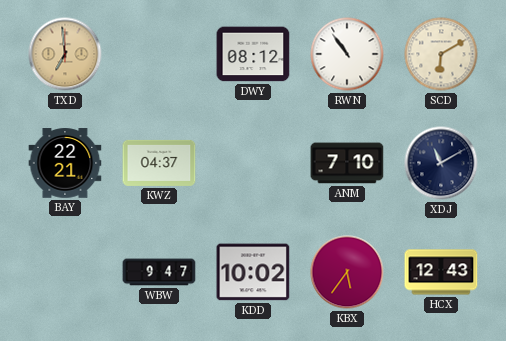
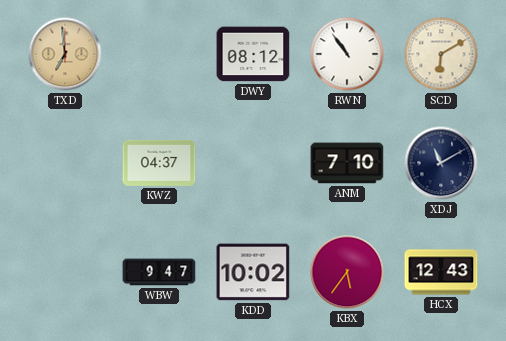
BAY: 22:21 -> none (65, 163)
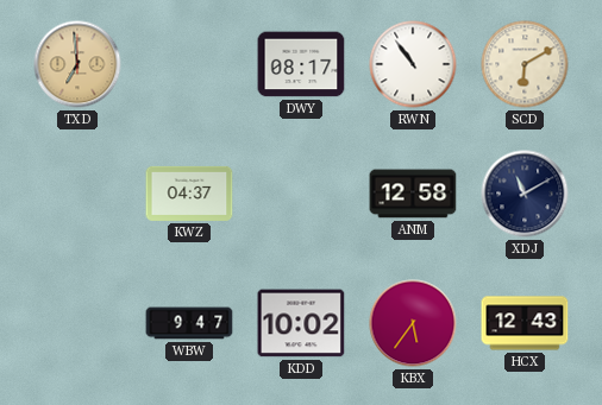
DWY: 08:12 -> 08:17 (301, 64)
ANM: 7:10 -> 12:58 (413, 194)
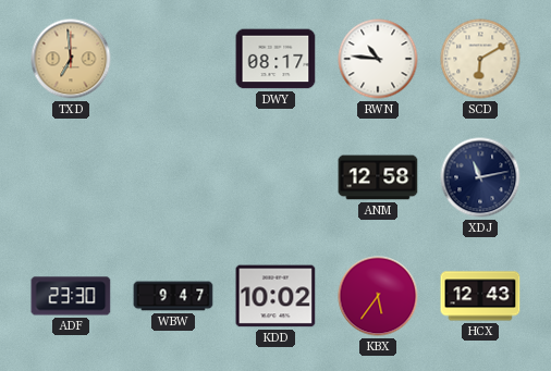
RWN: 10:54 -> 10:46 (378, 59)
KWZ: 04:37 -> none (189, 194)
XDJ: 11:10 -> 11:13 (480, 177)
ADF: none -> 23:30 (71, 296)
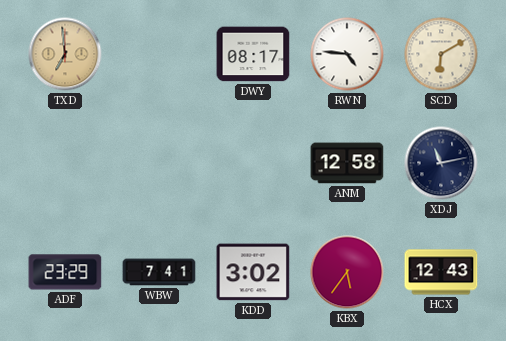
RWN: 10:46 -> 4:46 (347, 54)
ADF: 23:30 -> 23:29 (65, 272)
WBW: 9:47 -> 7:41 (159, 272)
KDD: 10:02 -> 3:02 (253, 272)
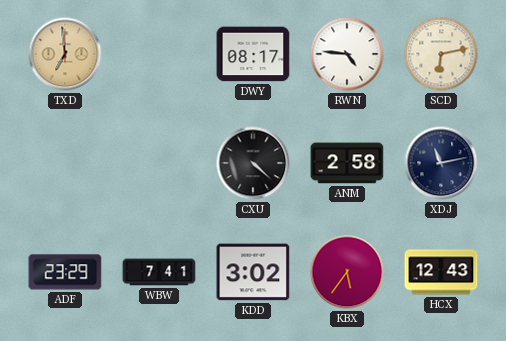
SCD: 6:10 -> 6:13 (441, 54)
CXU: none -> 4:22 (253, 163)
ANM: 12:58 -> 2:58 (347, 163)
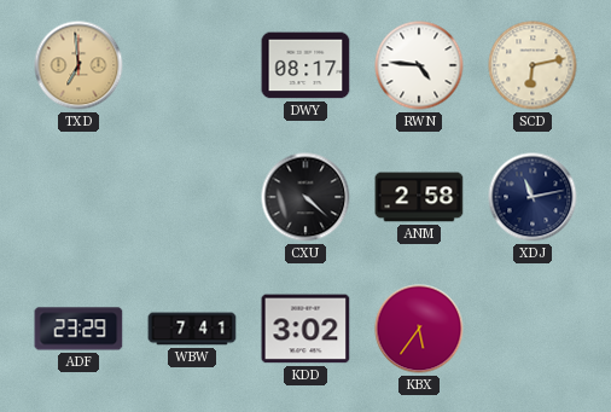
HCX: 12:43 -> none (441, 272)
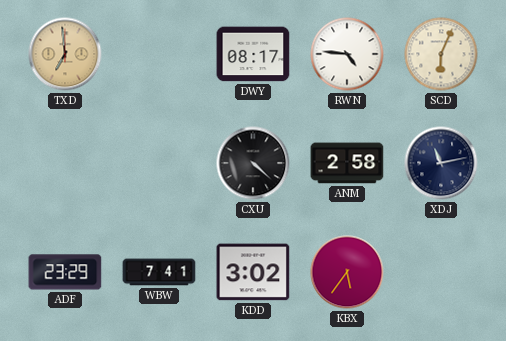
SCD: 6:13 -> 6:04 (441, 54)
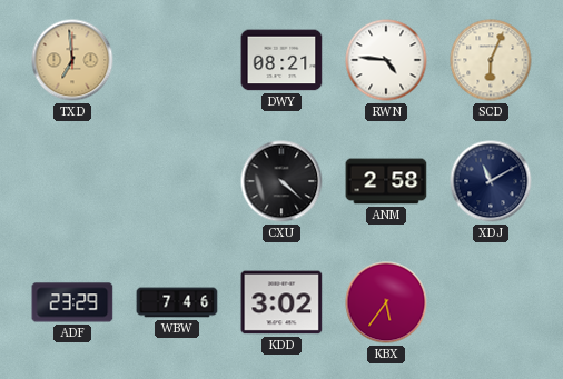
DWY: 08:17 -> 08:21 (281, 60)
XDJ: 11:13 -> 11:10 (491, 181)
WBW: 7:41 -> 7:46 (177, 302)
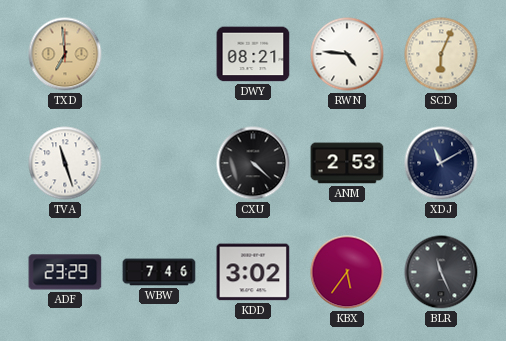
TVA: none -> 11:27 (65, 163)
ANM: 2:58 -> 2:53 (347, 163)
BLR: none -> 11:26 (441, 272)
